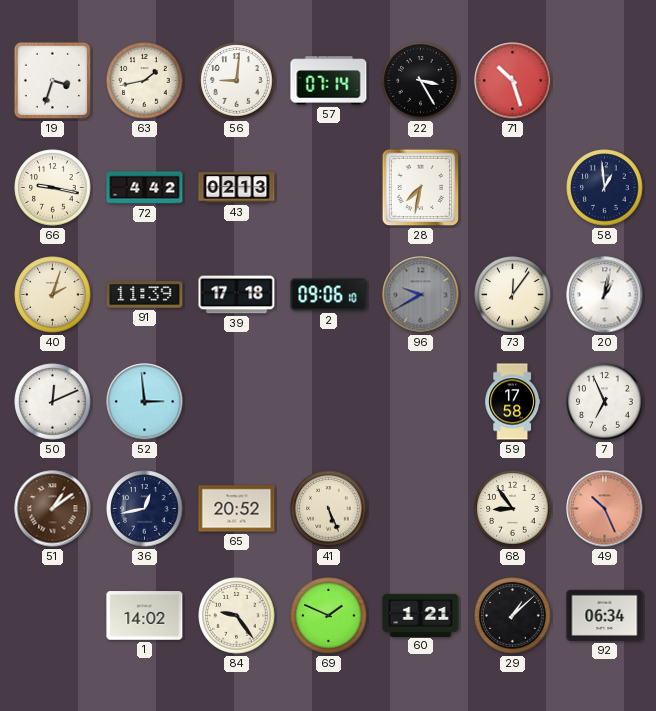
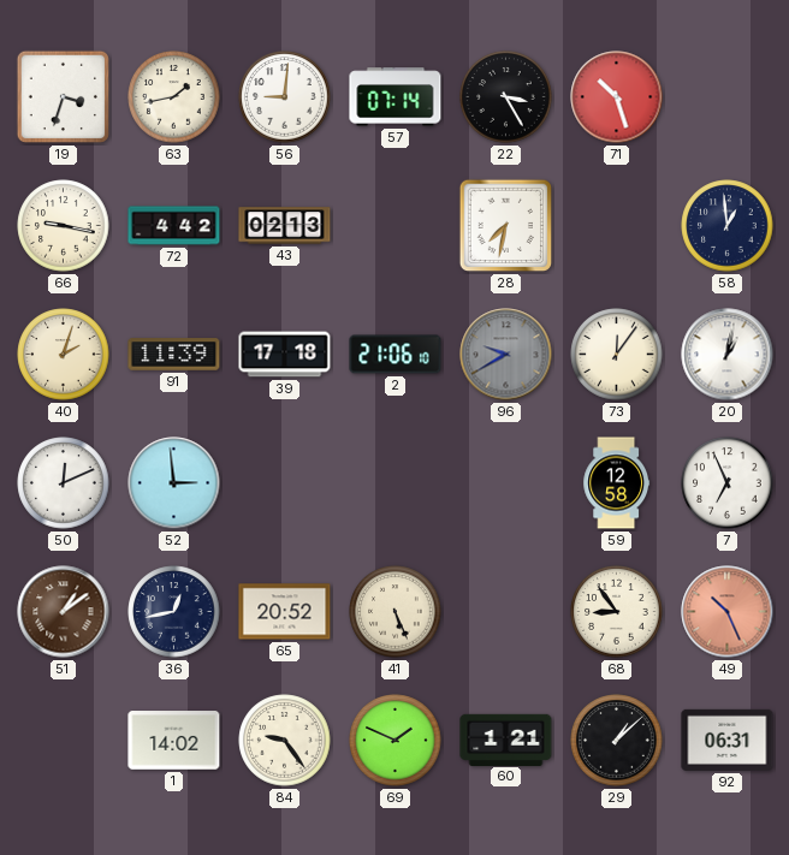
2: 09:06 -> 21:06 (396, 355)
59: 17:58 -> 12:58 (617, 483)
92: 06:34 -> 06:31 (728, 740)
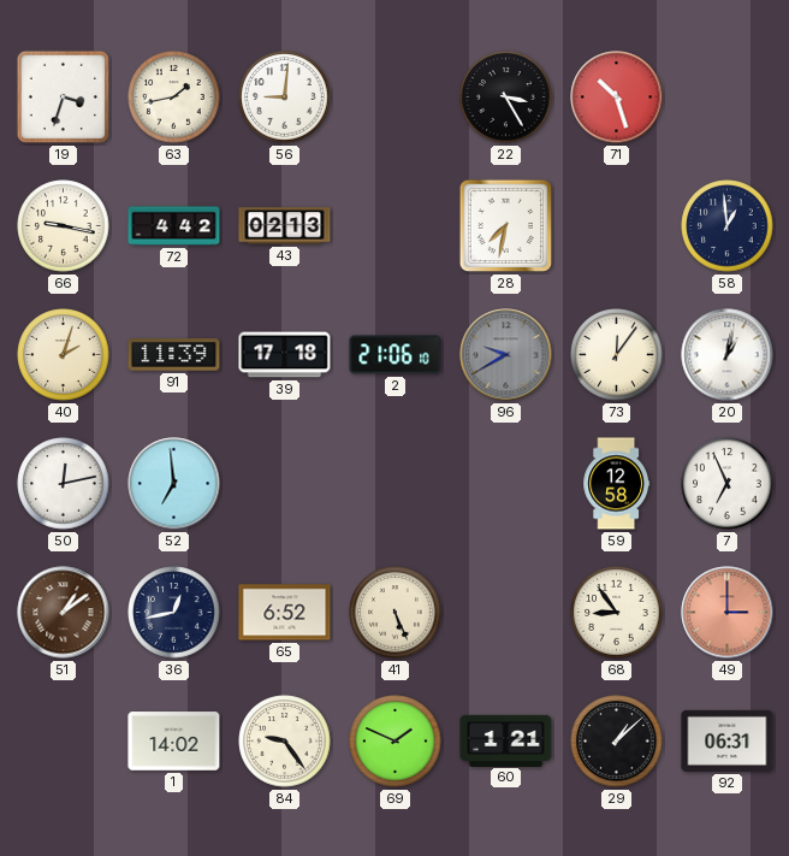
57: 07:14 -> none (396, 97)
50: 12:11 -> 12:13 (64, 484)
52: 2:59 -> 6:59 (174, 484)
65: 20:52 -> 6:52 (285, 613)
49: 10:26 -> 3:00 (728, 613)
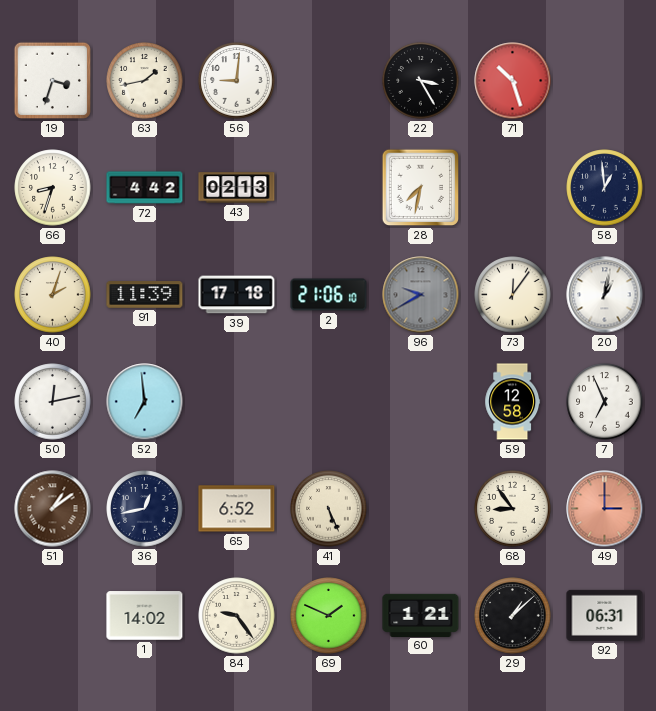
66: 9:17 -> 8:33 (53, 188)
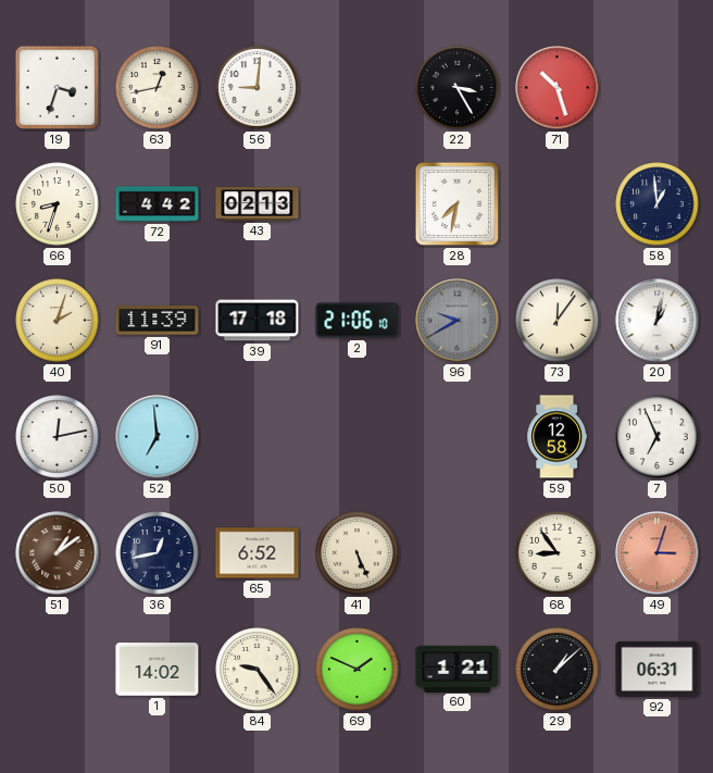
63: 1:43 -> 12:43 (158, 88)
49: 3:00 -> 3:03 (658, 553)
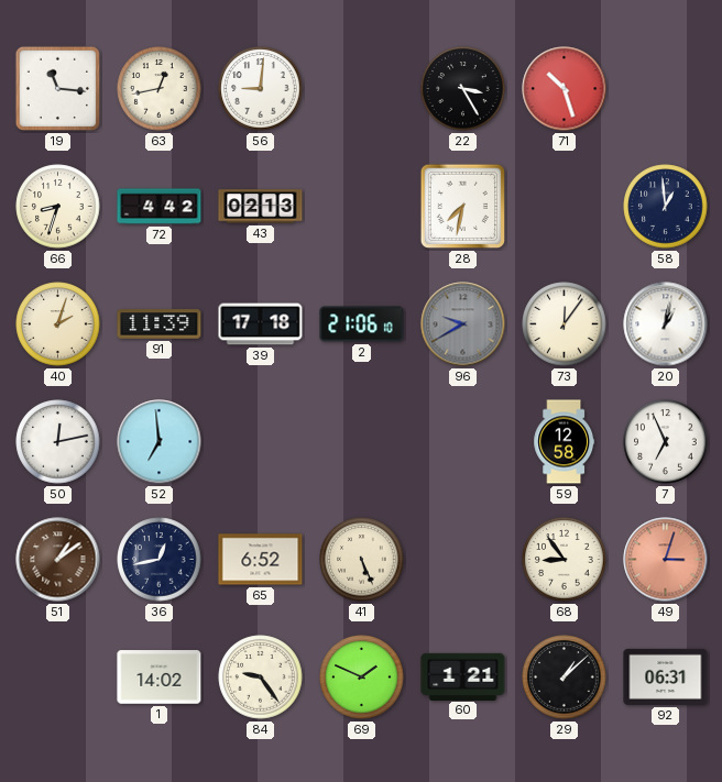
19: 3:33 -> 11:16 (58, 89)
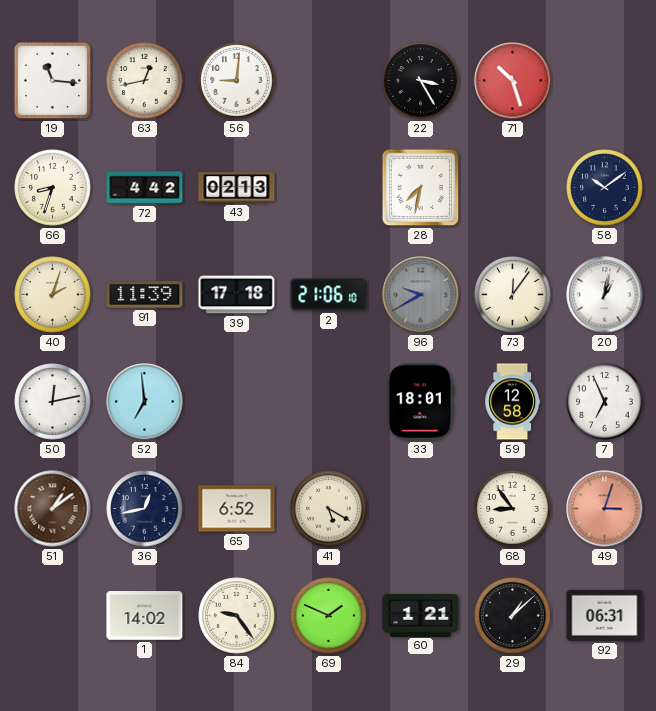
58: 12:59 -> 10:09 (605, 188)
33: none -> 18:01 (420, 402)
41: 5:26 -> 5:20 (329, 509)
